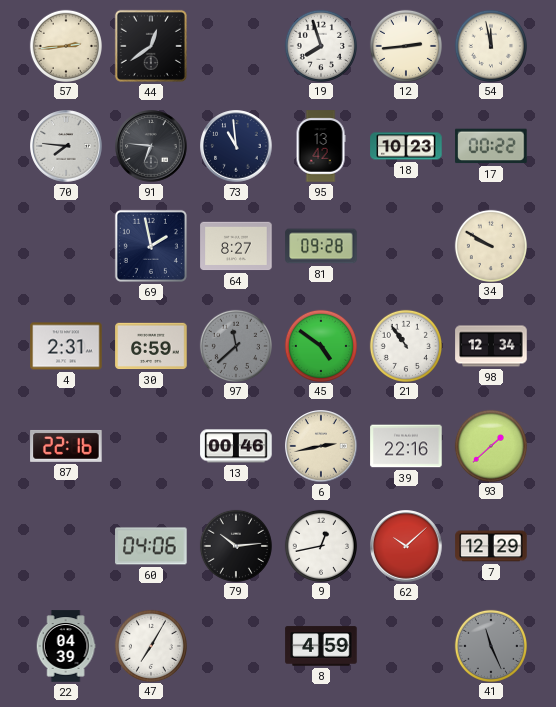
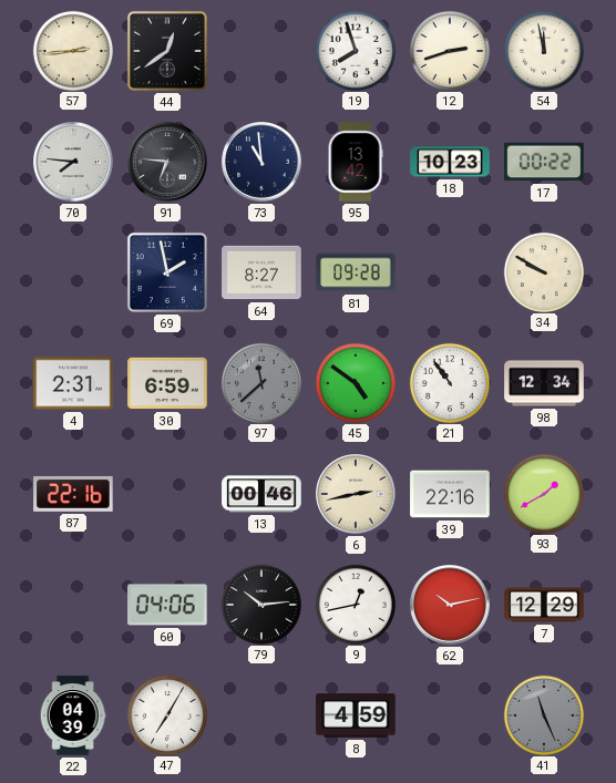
12: 2:44 -> 2:42 (449, 50)
93: 1:38 -> 1:40 (543, 493)
62: 10:08 -> 10:13 (450, 605)
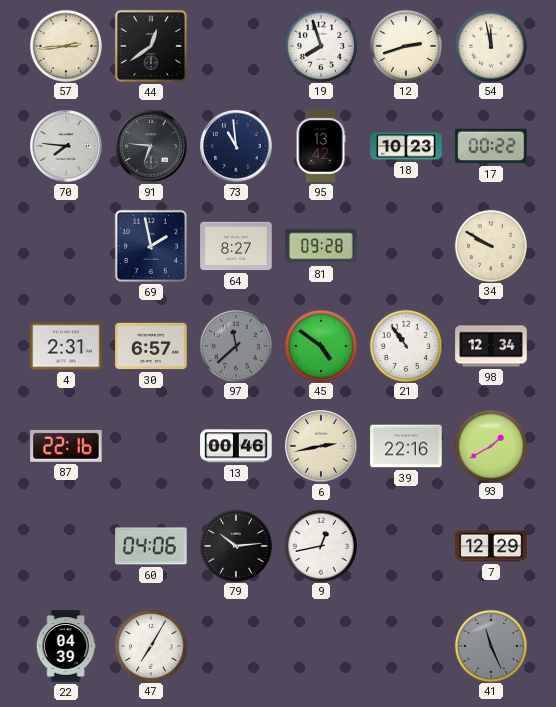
30: 6:59 -> 6:57 (151, 346)
62: 10:13 -> none (450, 605)
8: 4:59 -> none (356, 715)
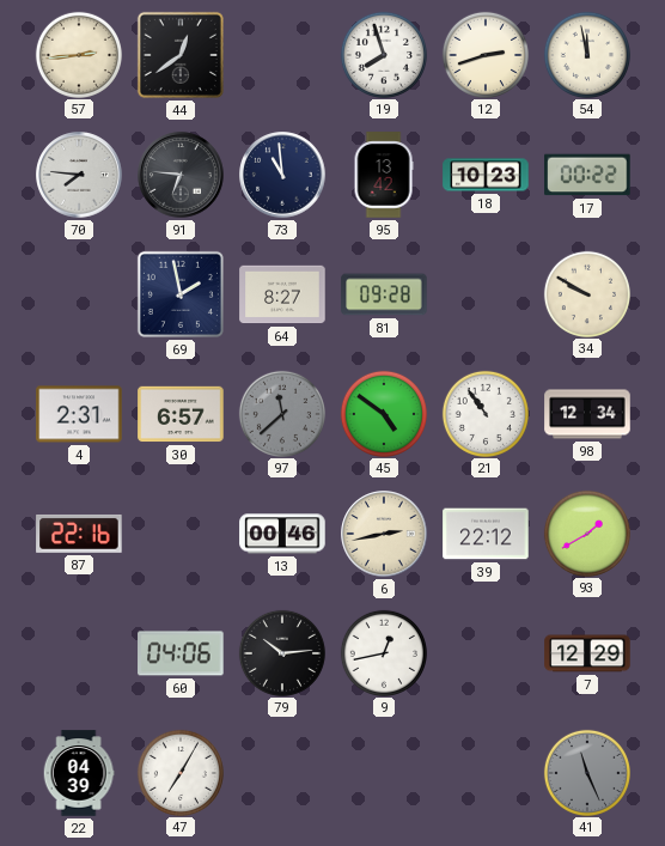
39: 22:16 -> 22:12 (486, 534)
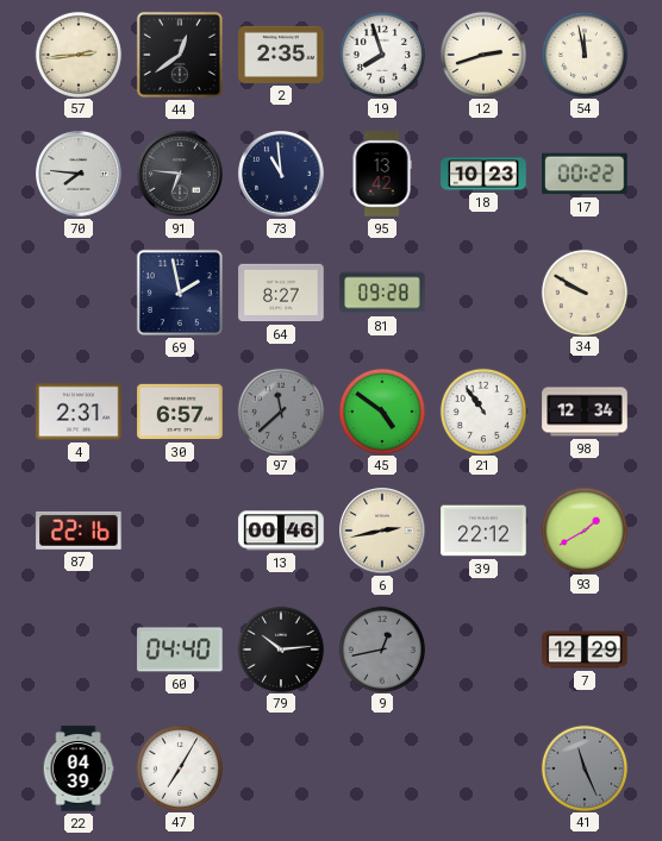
2: none -> 2:35 (281, 55)
60: 04:06 -> 04:40 (180, 649)
9 dial: white -> grey (381, 648)
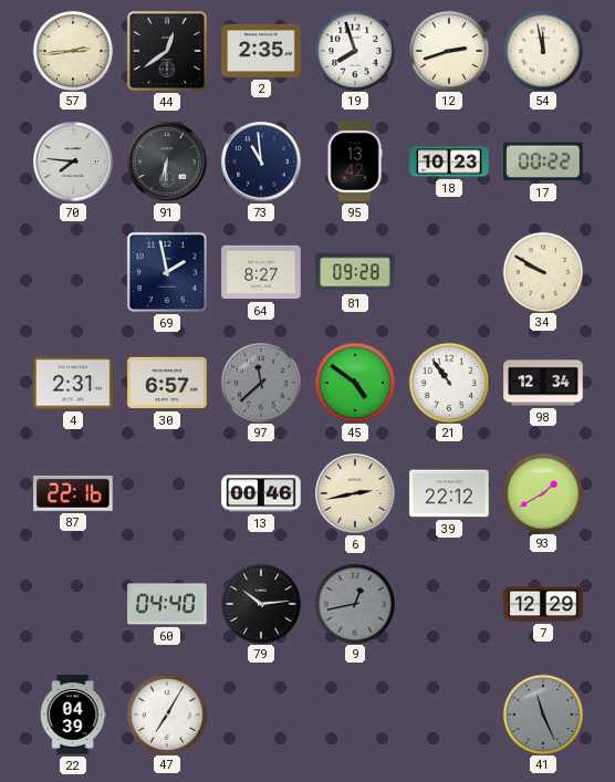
91: 6:46 -> 6:31 (167, 161)
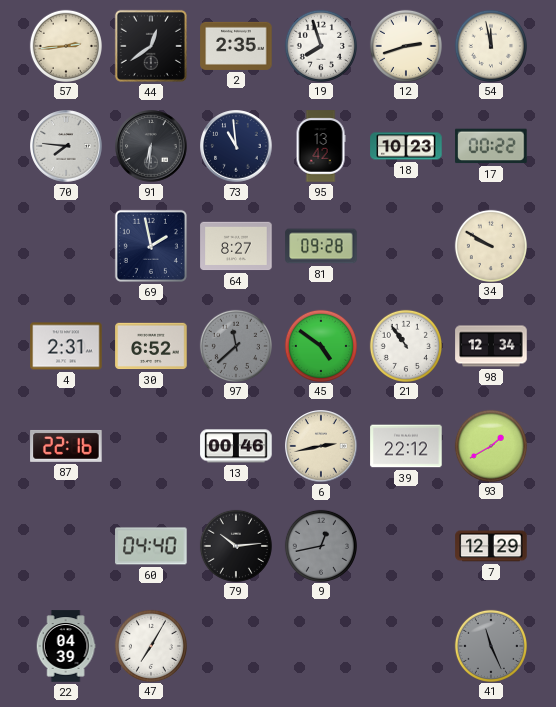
30: 6:57 -> 6:52 (151, 346)
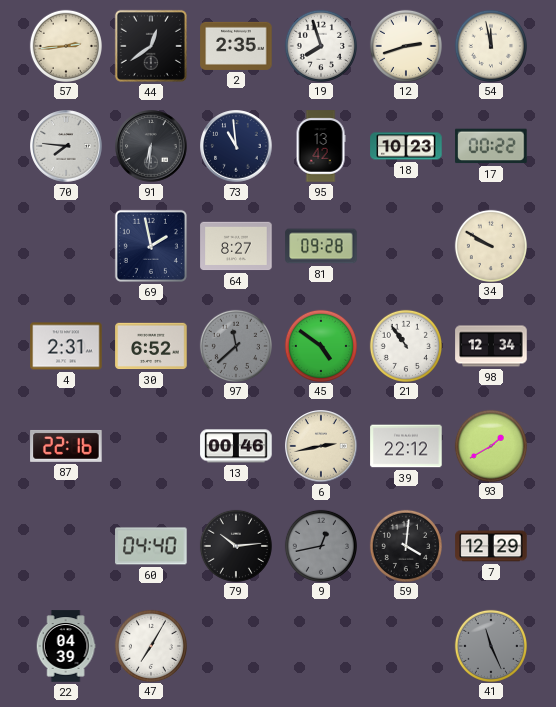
59: none -> 4:01 (405, 545)
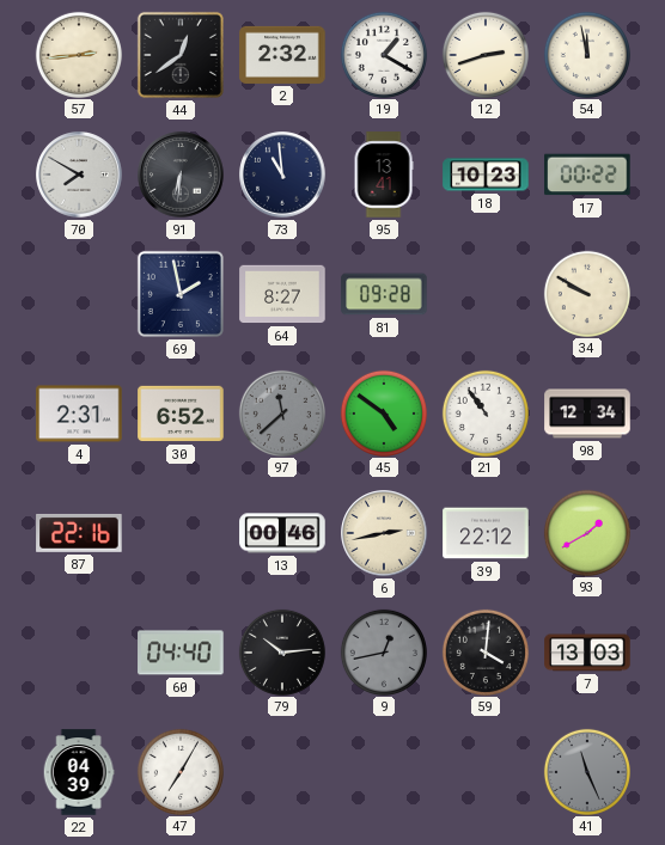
2: 2:35 -> 2:32 (282, 55)
19: 7:57 -> 1:20 (383, 54)
70: 7:46 -> 7:50 (79, 174)
95: 13:42 -> 13:41 (384, 174)
7: 12:29 -> 13:03 (587, 653)
